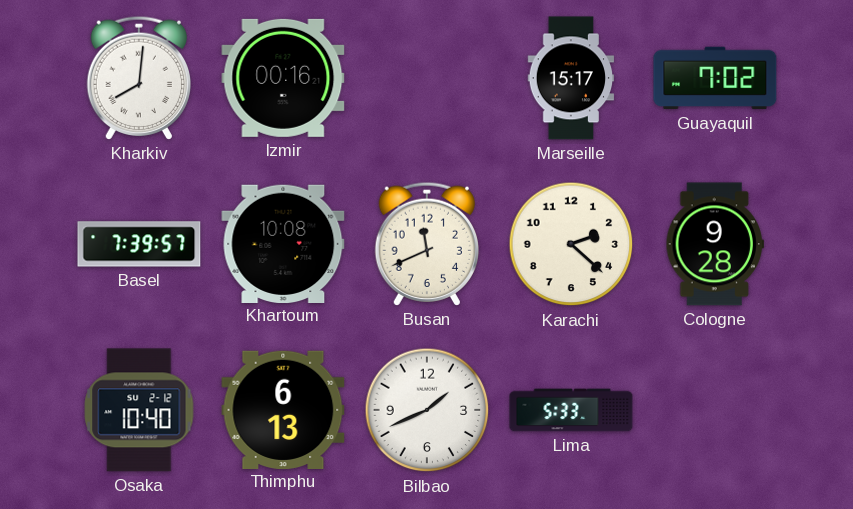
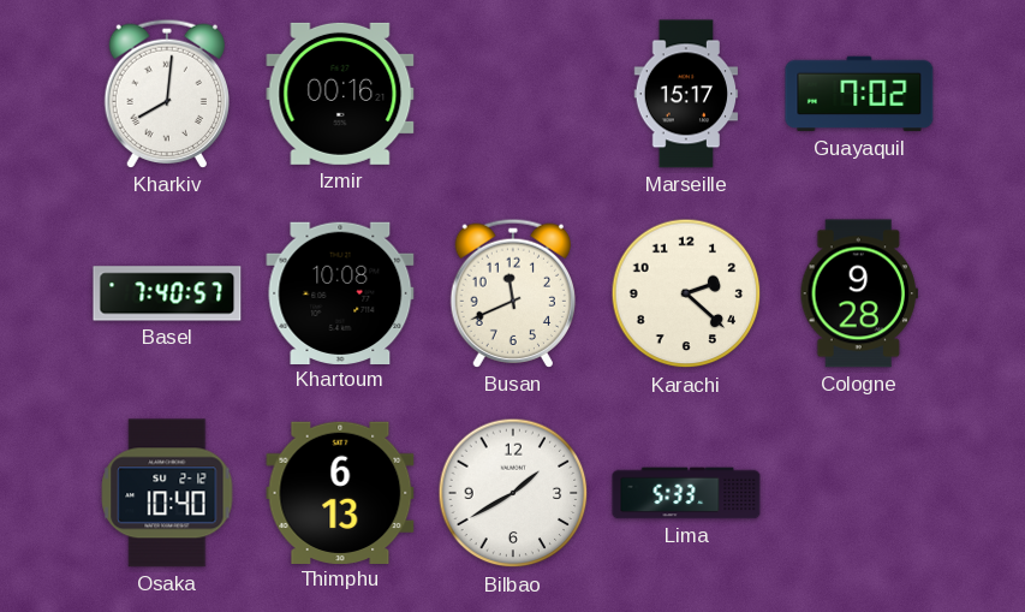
Basel: 7:39 -> 7:40 (167, 293)
Bilbao: 1:41 -> 1:40 (513, 493)
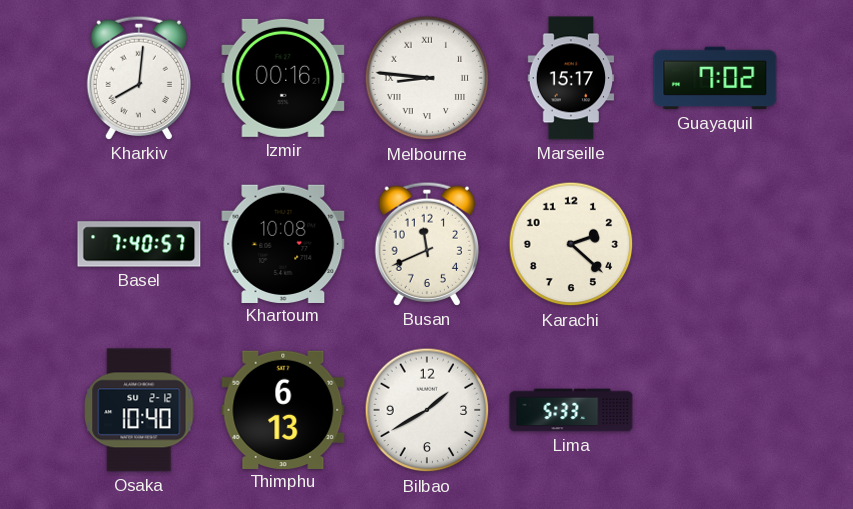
Melbourne: none -> 8:46 (427, 78)
Cologne: 9:28 -> none (858, 293)
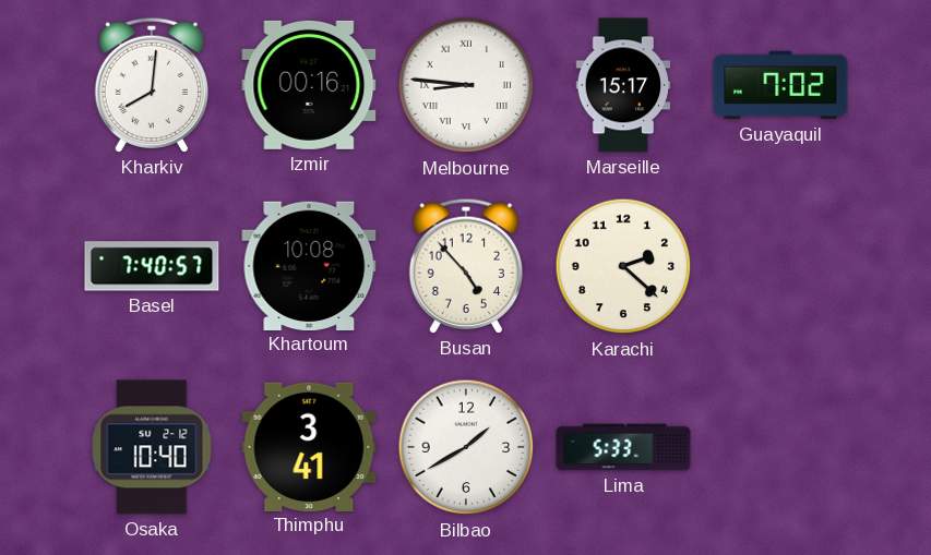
Busan: 11:41 -> 4:53 (465, 266)
Thimphu: 6:13 -> 3:41 (309, 446)
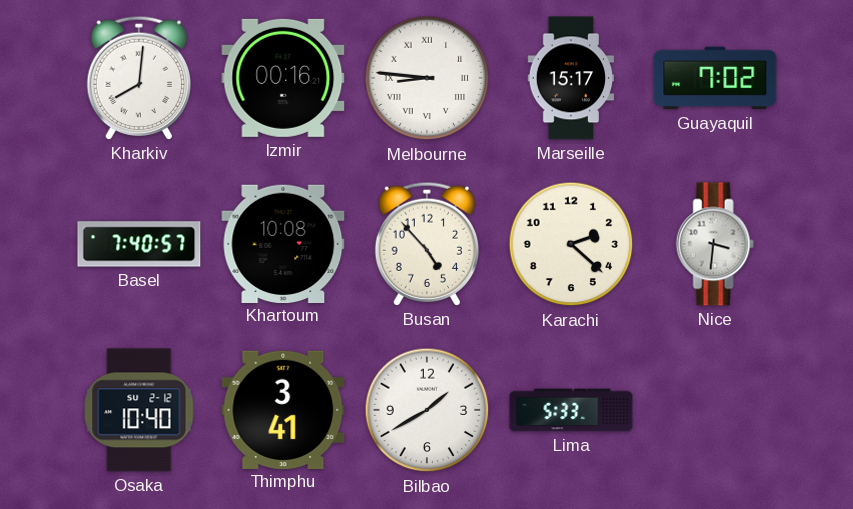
Nice: none -> 3:31 (715, 244)
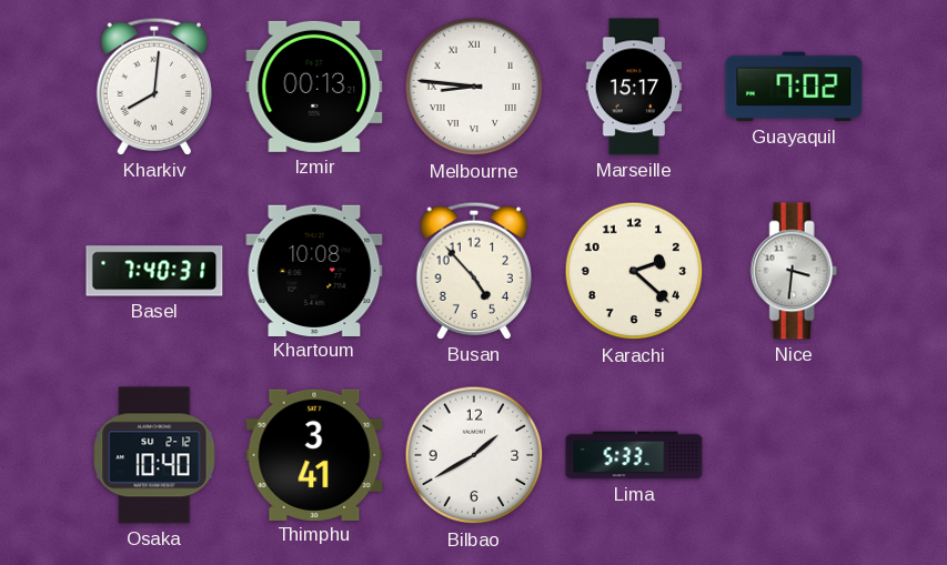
Izmir: 00:16 -> 00:13 (314, 87)
Basel: 7:40:57 -> 7:40:31 (154, 271)
